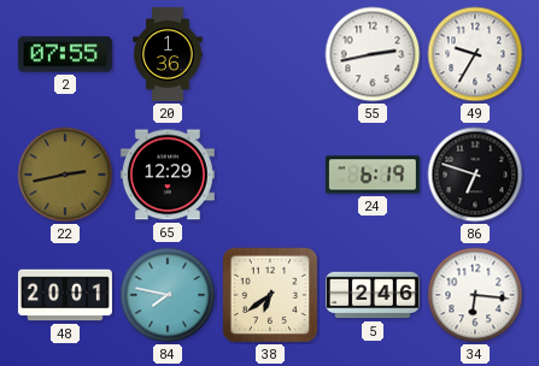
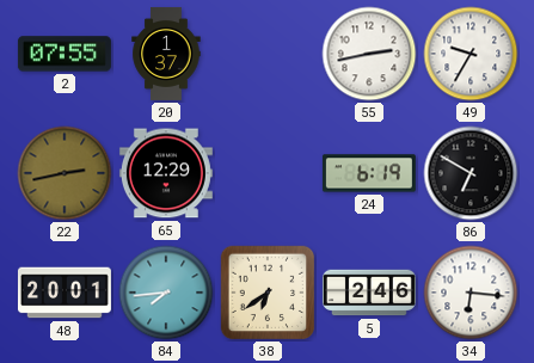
20: 1:36 -> 1:37 (166, 54)
86: 6:48 -> 6:50 (471, 173)
84: 7:47 -> 7:44 (166, 293)
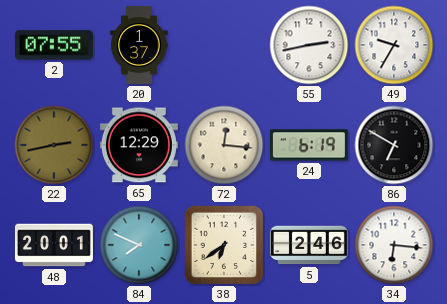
72: none -> 12:16 (224, 145)
84: 7:44 -> 7:49 (139, 245)
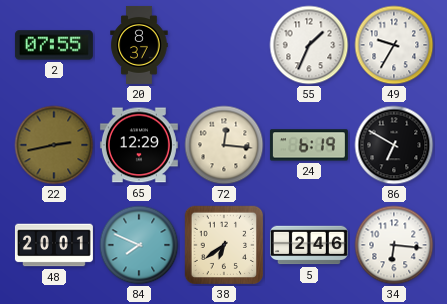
20: 1:37 -> 8:37 (139, 45)
55: 2:43 -> 1:34 (309, 45)
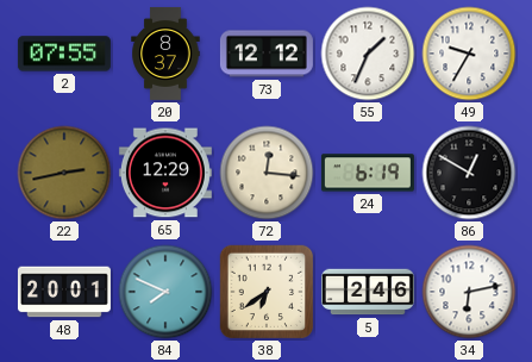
73: none -> 12:12 (267, 54)
86: 6:50 -> 12:50 (469, 173)
34: 6:16 -> 6:13 (469, 292)
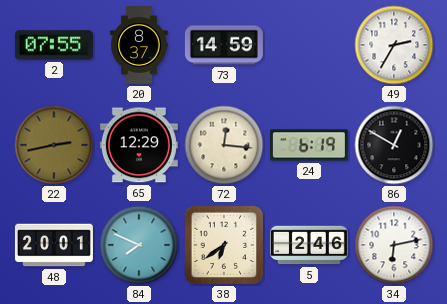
73: 12:12 -> 14:59 (224, 45)
55: 1:34 -> none (368, 54)
49: 9:35 -> 2:35 (394, 45)
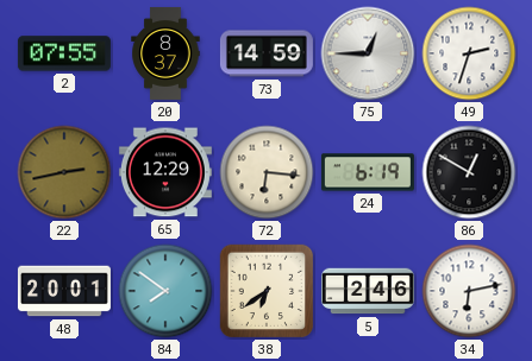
75: none -> 12:45 (368, 53)
49: 2:35 -> 2:33 (469, 53)
72: 12:16 -> 6:16 (267, 172)
84: 7:49 -> 7:51 (165, 291)
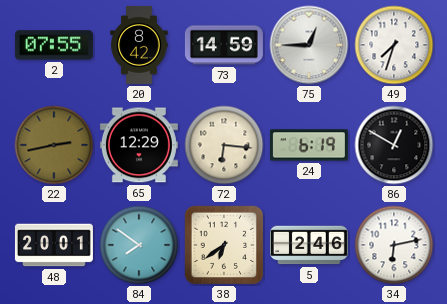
20: 8:37 -> 8:42 (139, 45)
49: 2:33 -> 7:33 (394, 45)
